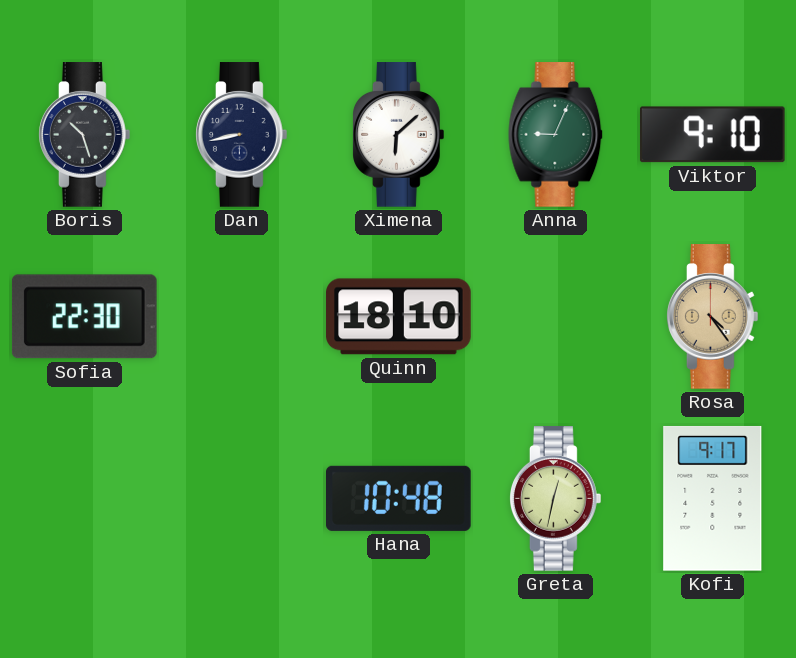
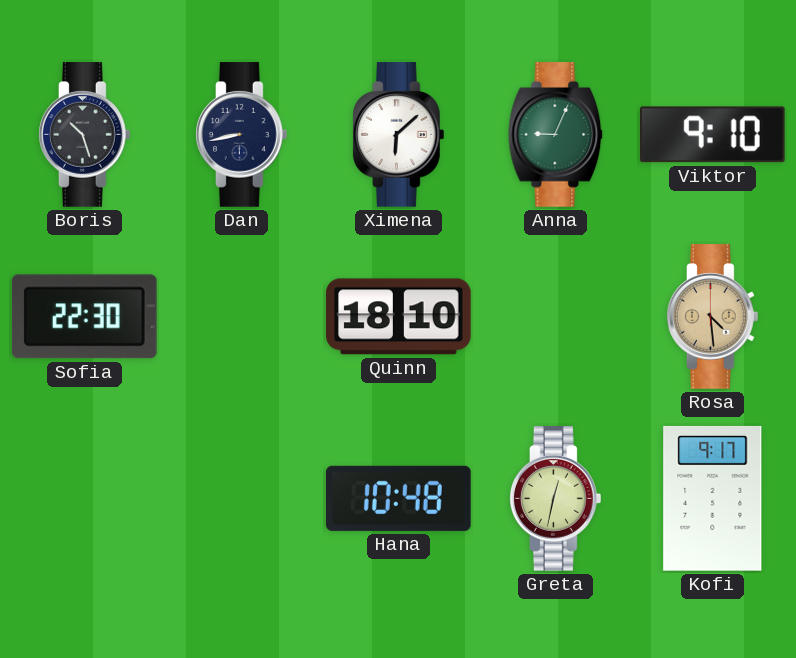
Rosa: 4:24 -> 4:29 (713, 317)
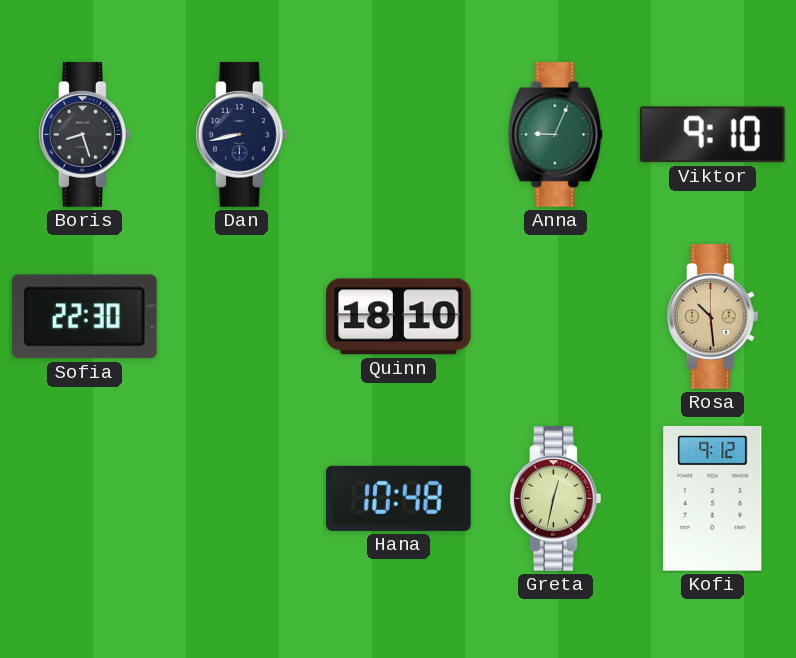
Boris: 10:27 -> 8:27 (85, 135)
Ximena: 6:08 -> none (399, 135)
Rosa: 4:29 -> 10:29 (713, 317)
Kofi: 9:17 -> 9:12 (713, 499)
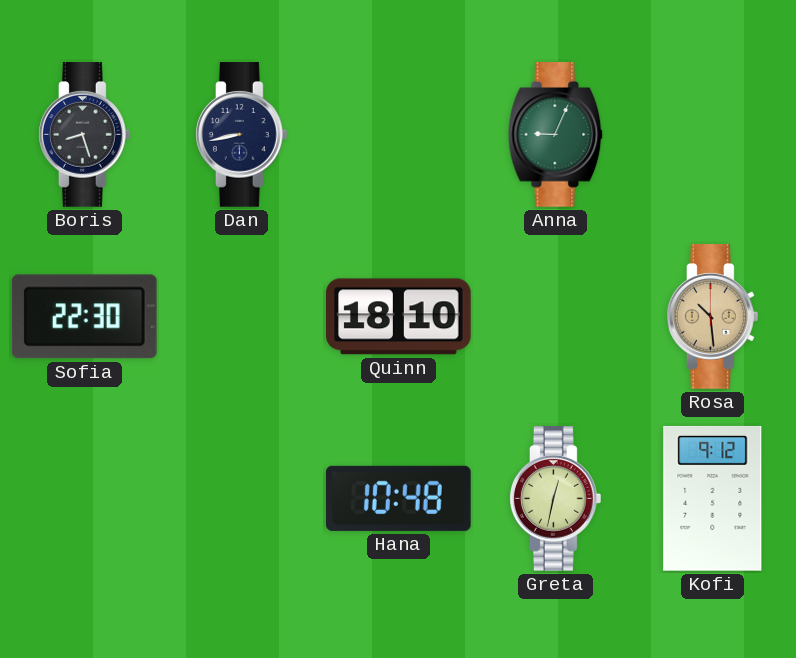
Viktor: 9:10 -> none (712, 135)
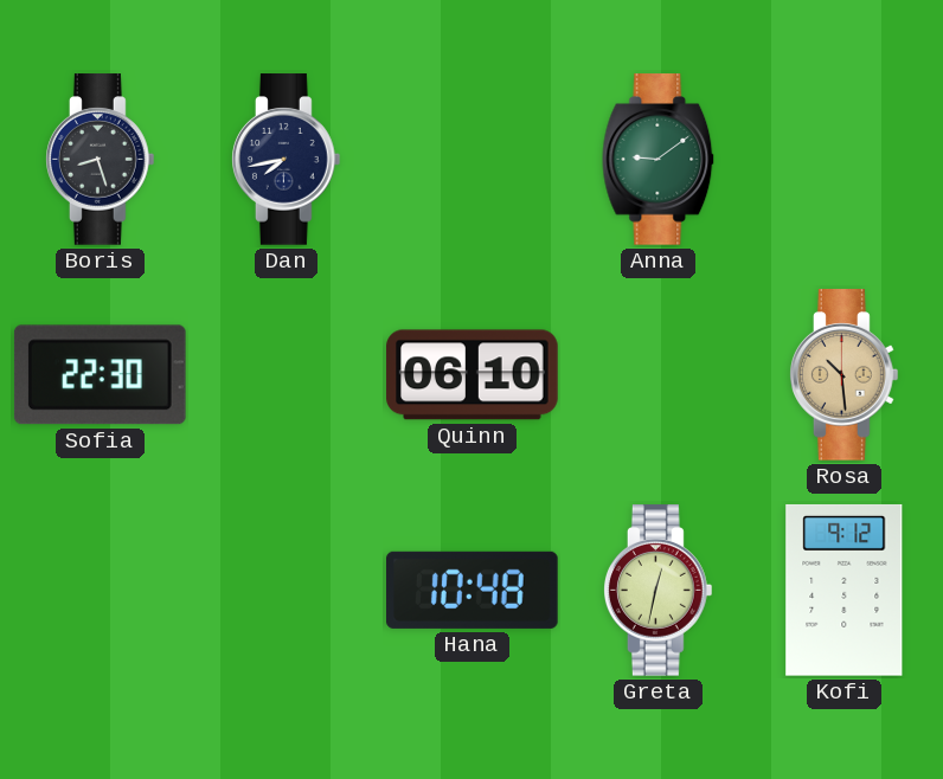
Dan: 8:43 -> 7:43 (287, 160)
Anna: 9:04 -> 9:09 (659, 160)
Quinn: 18:10 -> 06:10 (473, 375)
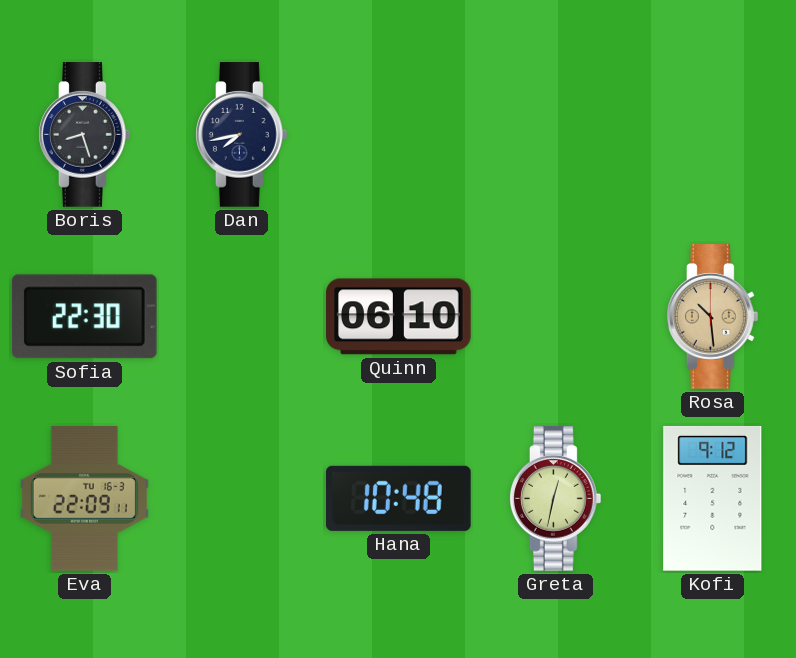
Anna: 9:09 -> none (659, 160)
Eva: none -> 22:09 (84, 499)
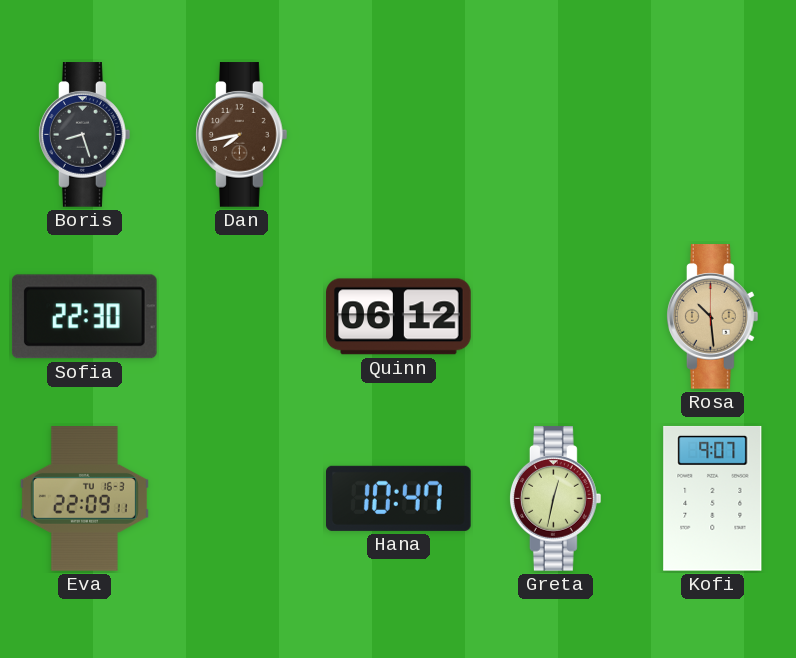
Dan dial: navy -> brown (242, 135)
Quinn: 06:10 -> 06:12 (399, 317)
Hana: 10:48 -> 10:47 (399, 498)
Kofi: 9:12 -> 9:07 (713, 499)
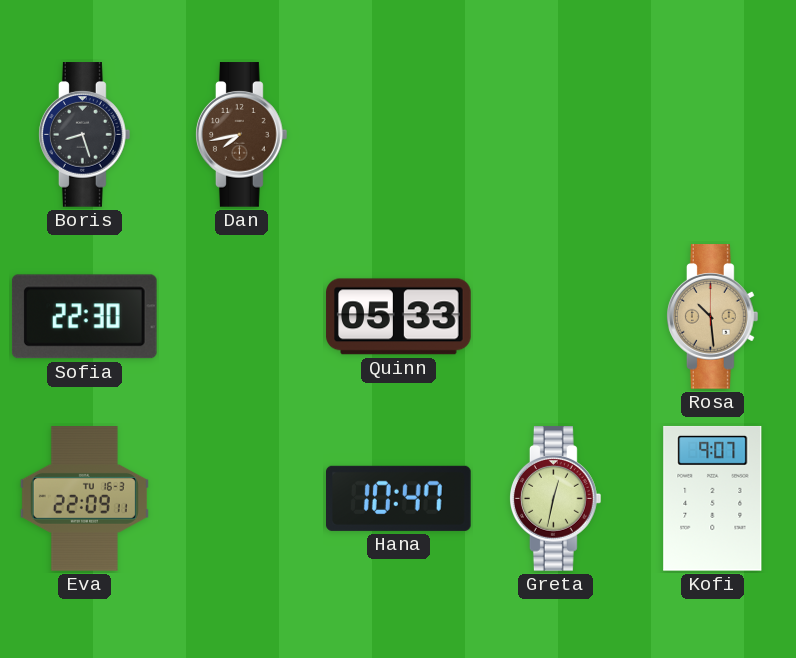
Quinn: 06:12 -> 05:33 (399, 317)
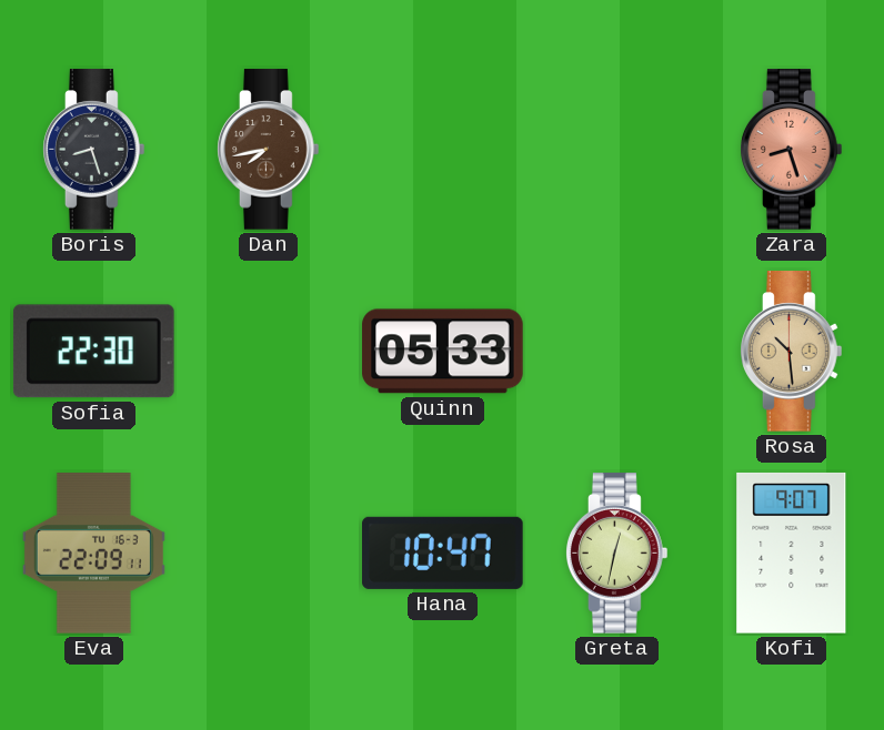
Zara: none -> 8:27 (792, 150)
